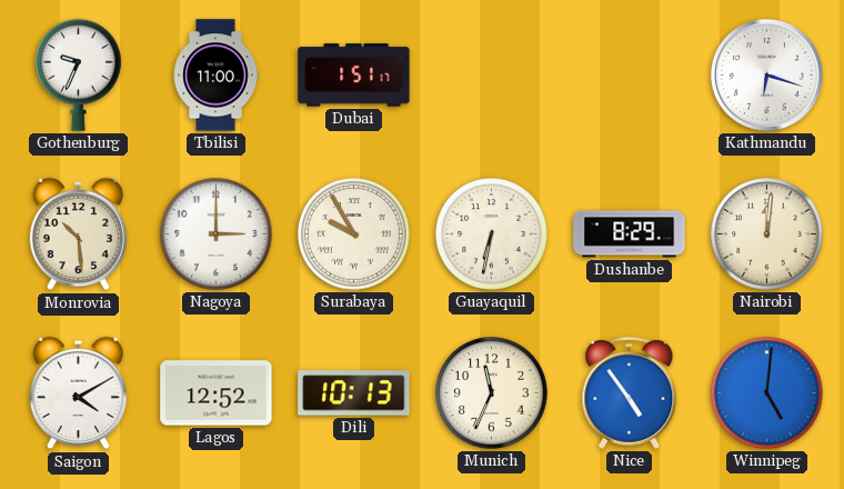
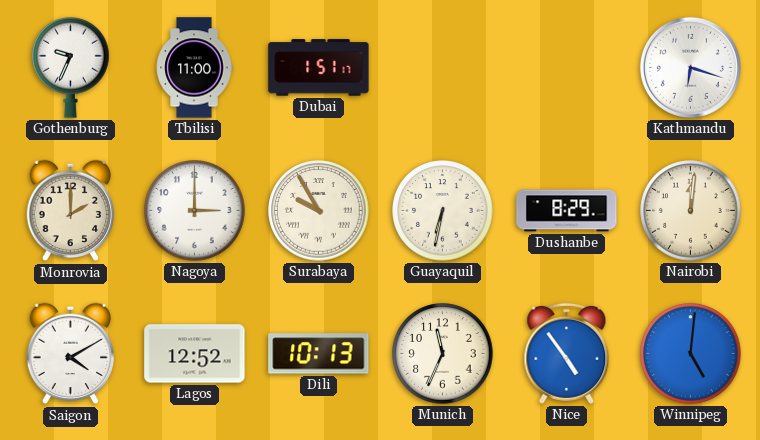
Monrovia: 10:29 -> 2:00 (71, 211)
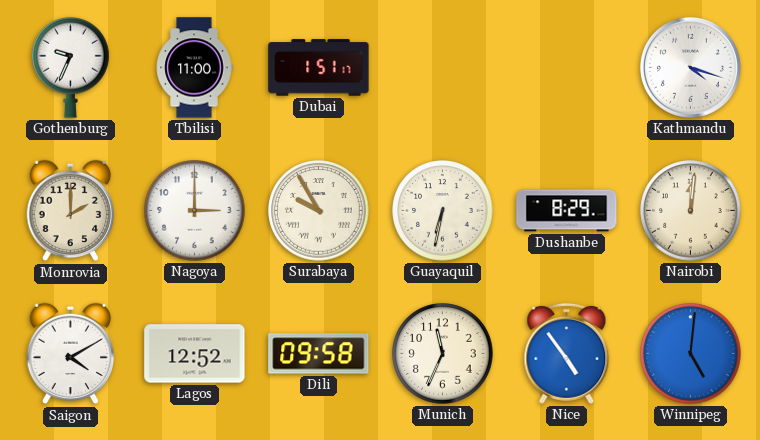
Kathmandu: 6:18 -> 4:18 (690, 67)
Dili: 10:13 -> 09:58 (319, 354)
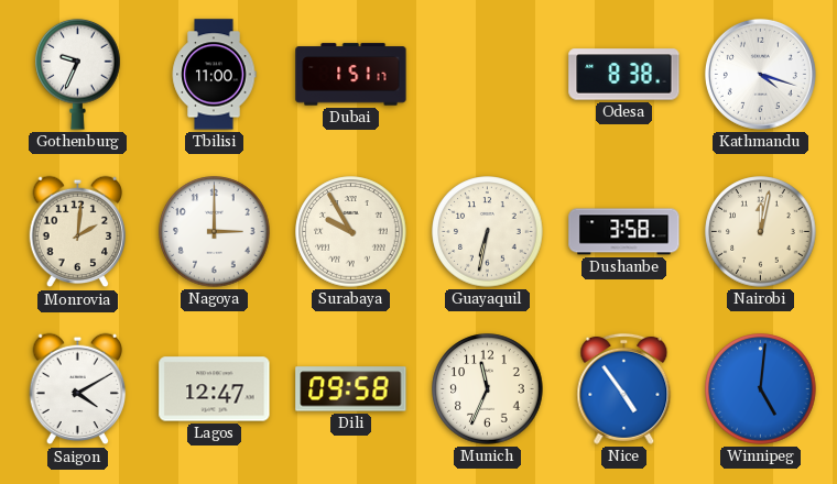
Odesa: none -> 8:38 (624, 75)
Monrovia: 2:00 -> 2:01 (78, 232)
Dushanbe: 8:29 -> 3:58 (624, 232)
Nairobi: 12:01 -> 12:02 (761, 232)
Lagos: 12:52 -> 12:47 (215, 389)
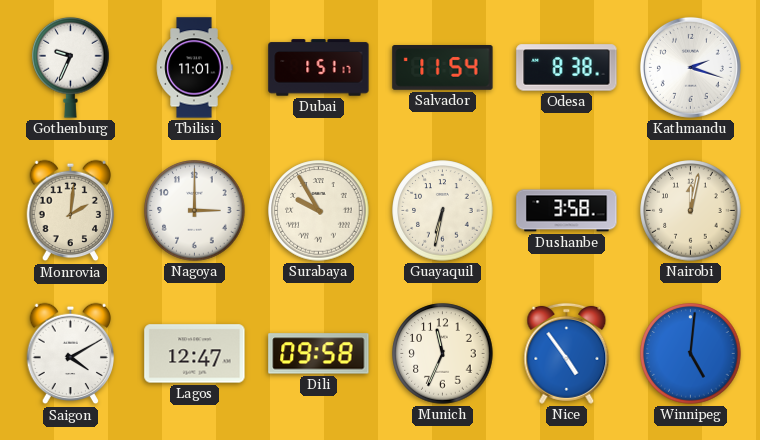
Tbilisi: 11:00 -> 11:01 (194, 68)
Salvador: none -> 11:54 (443, 68)
Kathmandu: 4:18 -> 2:18 (690, 67)
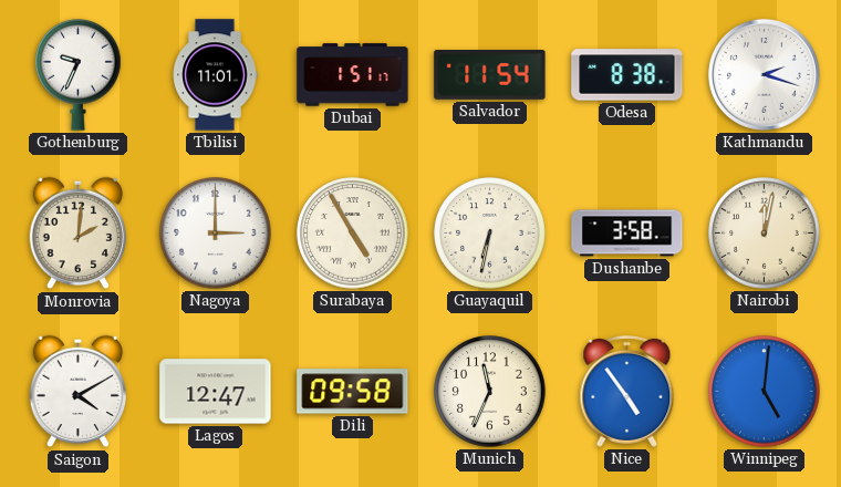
Surabaya: 9:55 -> 4:55 (353, 234)
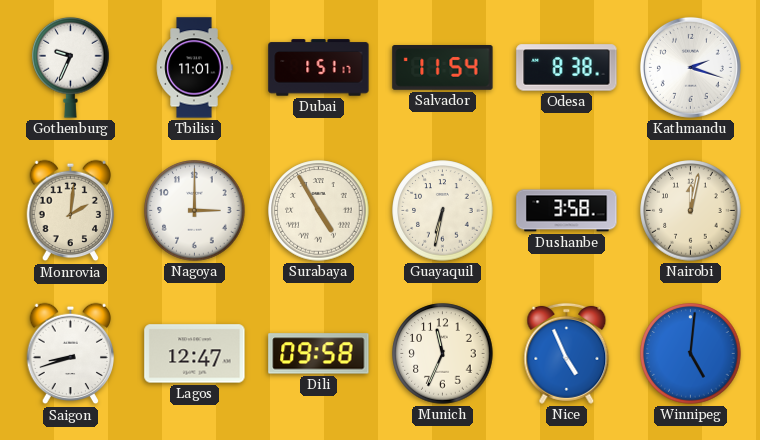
Saigon: 4:10 -> 8:42 (71, 354)
Nice: 4:54 -> 4:56 (567, 353)
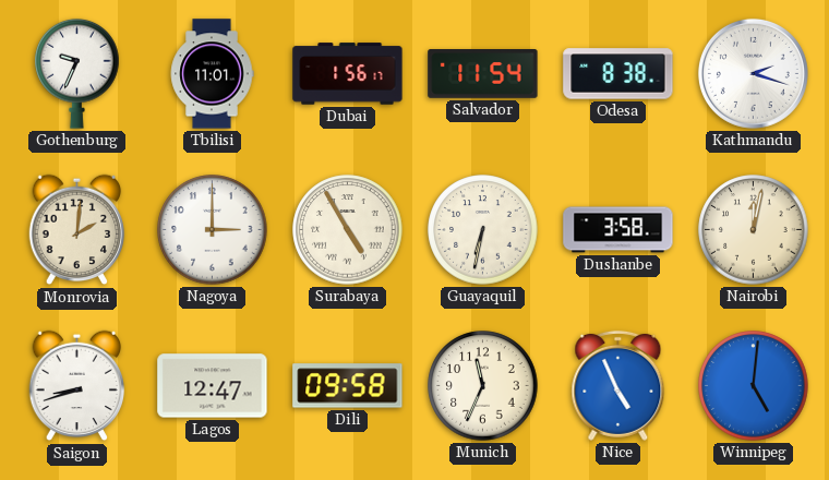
Dubai: 1:51 -> 1:56 (348, 74)
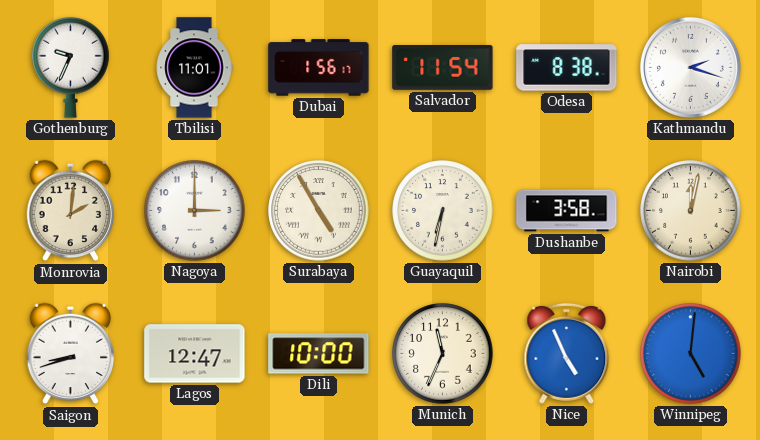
Dili: 09:58 -> 10:00 (319, 354)
